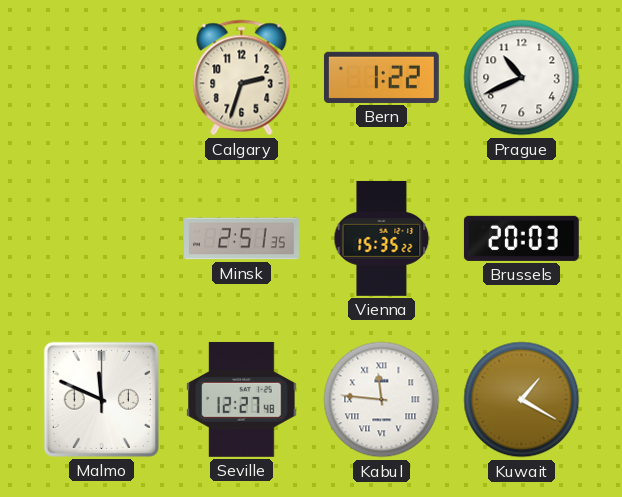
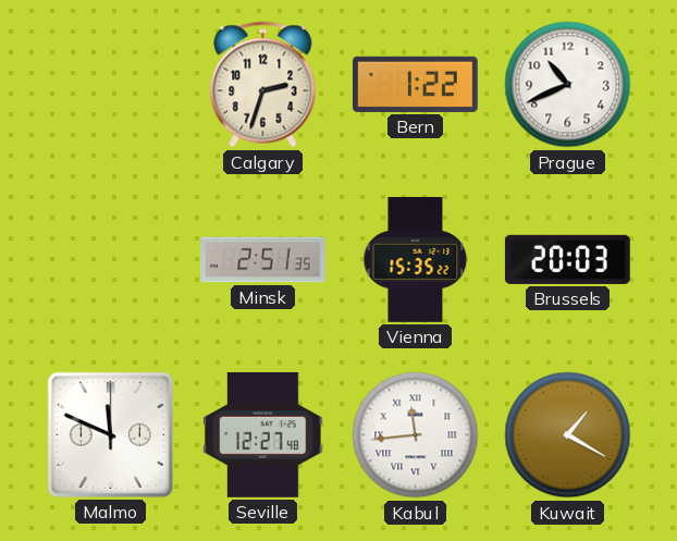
Kabul: 11:46 -> 11:44 (416, 435)
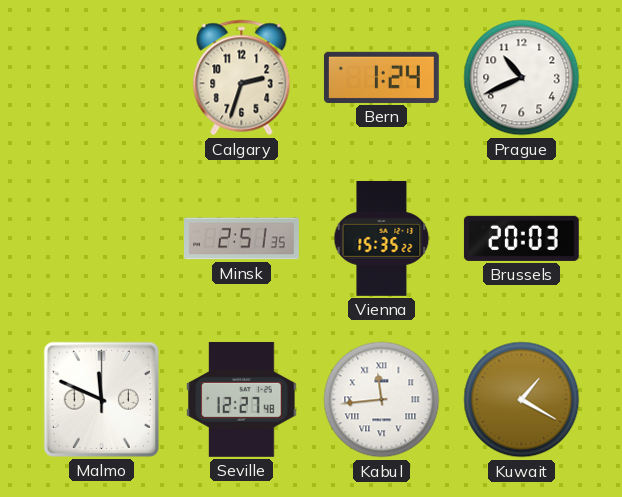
Bern: 1:22 -> 1:24 (381, 77)
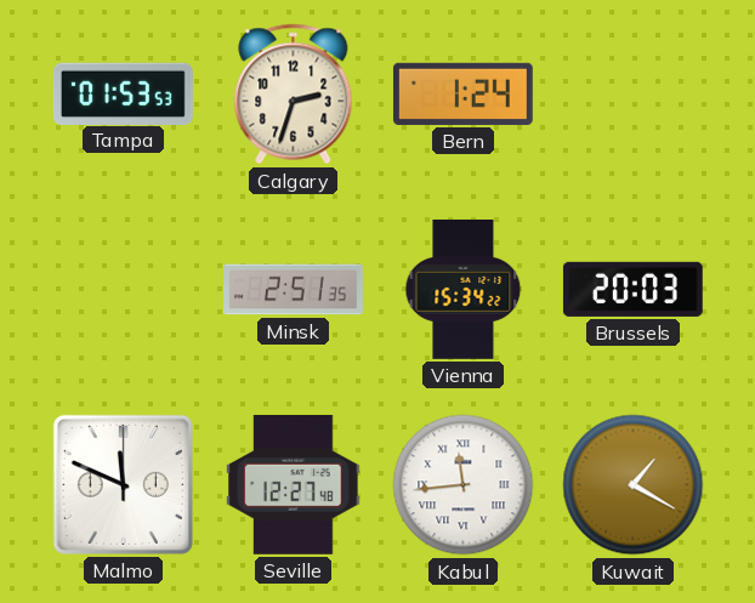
Tampa: none -> 01:53 (123, 93)
Prague: 10:41 -> none (522, 78)
Vienna: 15:35 -> 15:34 (464, 289)
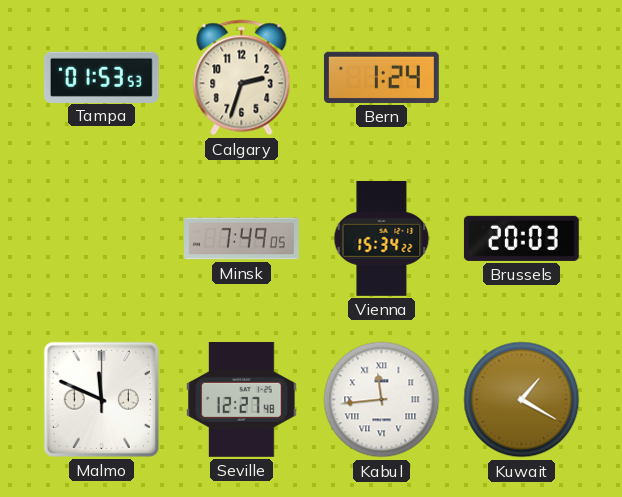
Minsk: 2:51 -> 7:49 (242, 239)
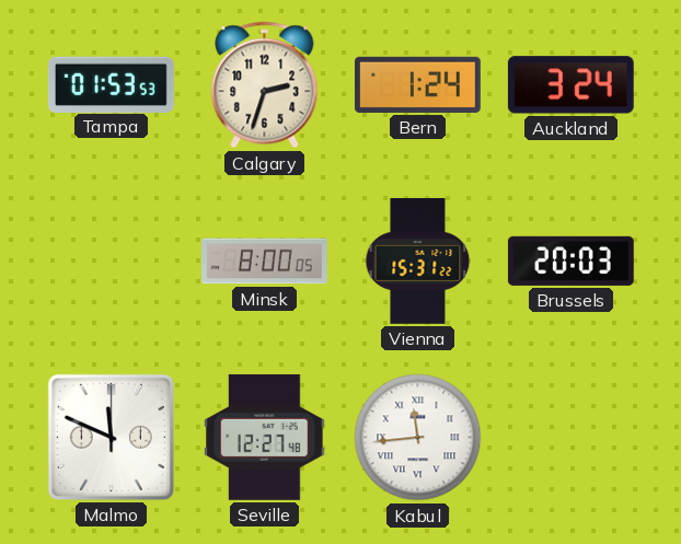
Auckland: none -> 3:24 (570, 85)
Minsk: 7:49 -> 8:00 (265, 262)
Vienna: 15:34 -> 15:31 (418, 261)
Kuwait: 1:20 -> none (522, 400)
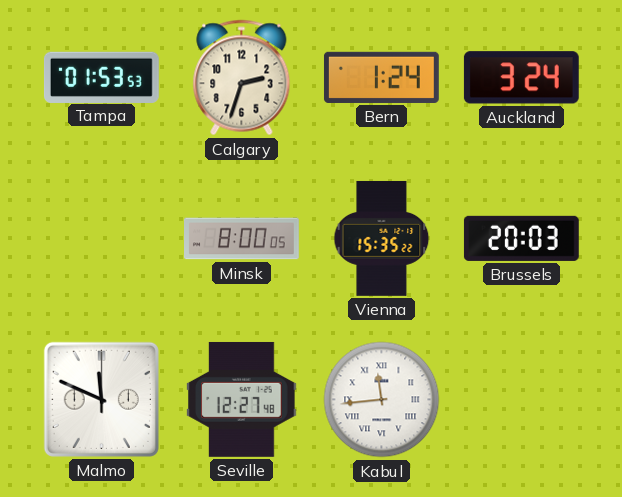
Vienna: 15:31 -> 15:35 (382, 238)
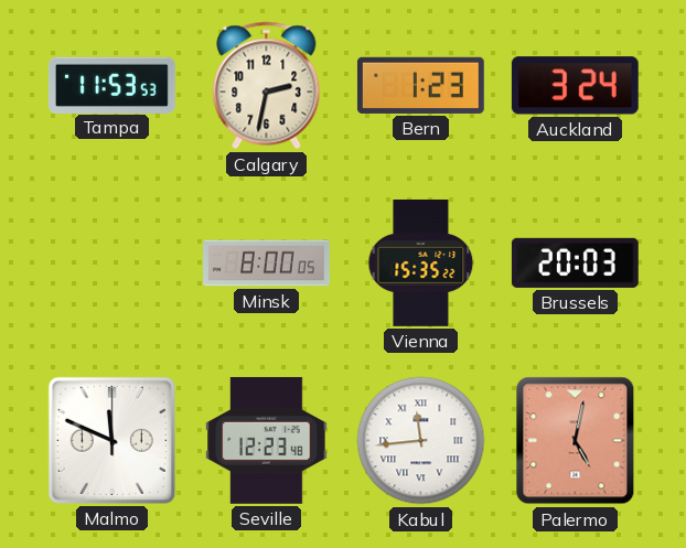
Tampa: 01:53 -> 11:53 (111, 85)
Calgary: 2:33 -> 2:32 (267, 86)
Bern: 1:24 -> 1:23 (420, 85)
Seville: 12:27 -> 12:23 (267, 440)
Palermo: none -> 5:02 (576, 441)
